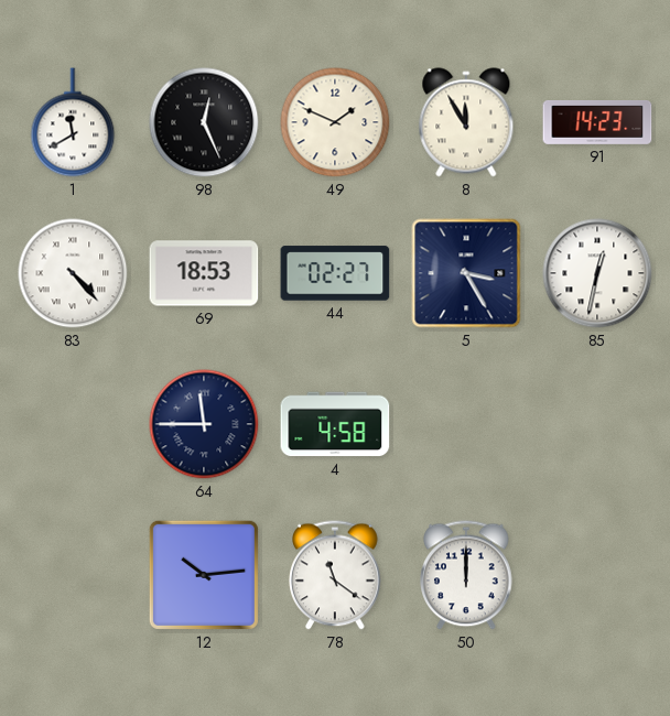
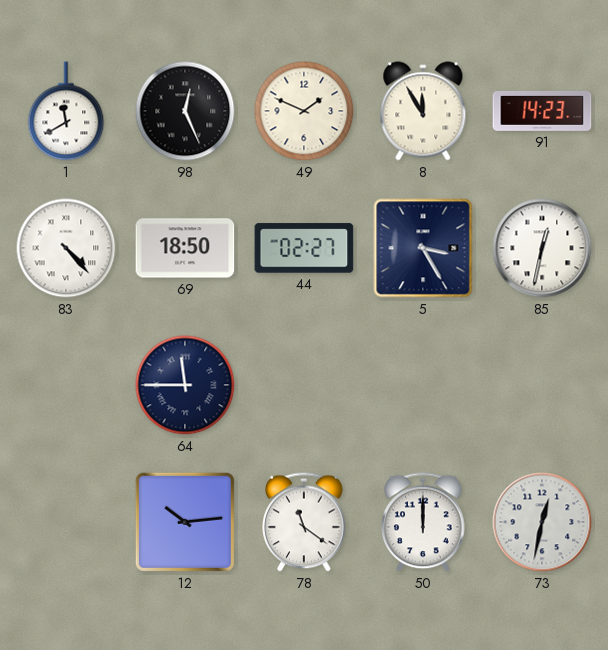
69: 18:53 -> 18:50 (185, 248)
4: 4:58 -> none (335, 424)
73: none -> 12:32 (542, 522)
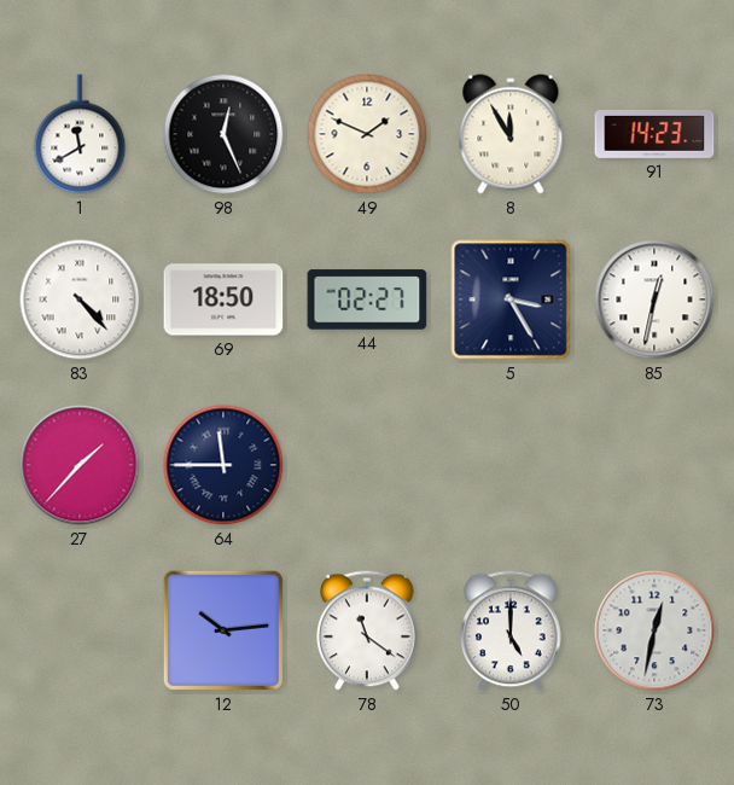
27: none -> 1:37 (80, 465)
50: 12:00 -> 5:00 (511, 630)
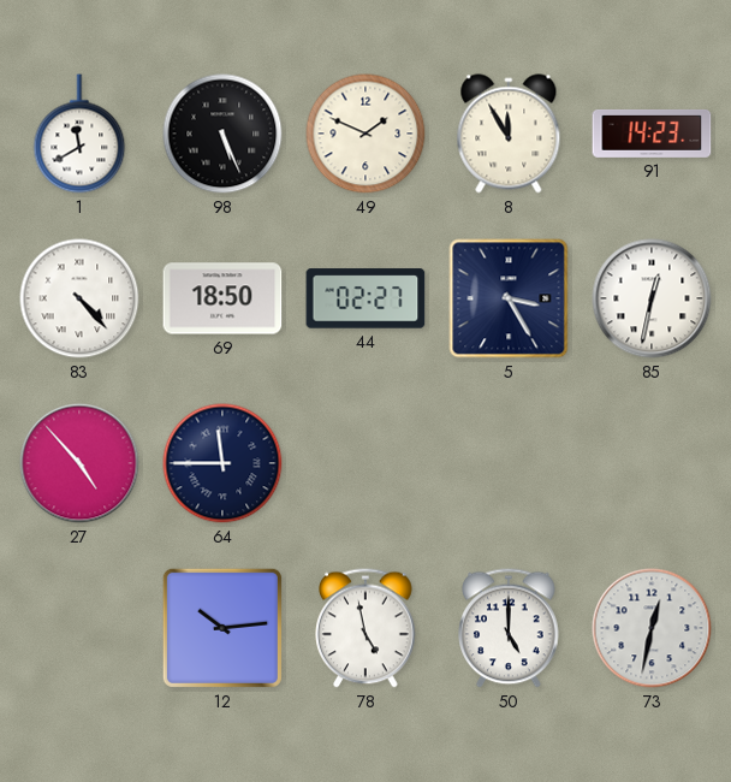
98: 12:26 -> 5:26 (222, 134)
27: 1:37 -> 4:53 (79, 463)
78: 11:21 -> 4:58 (365, 628)
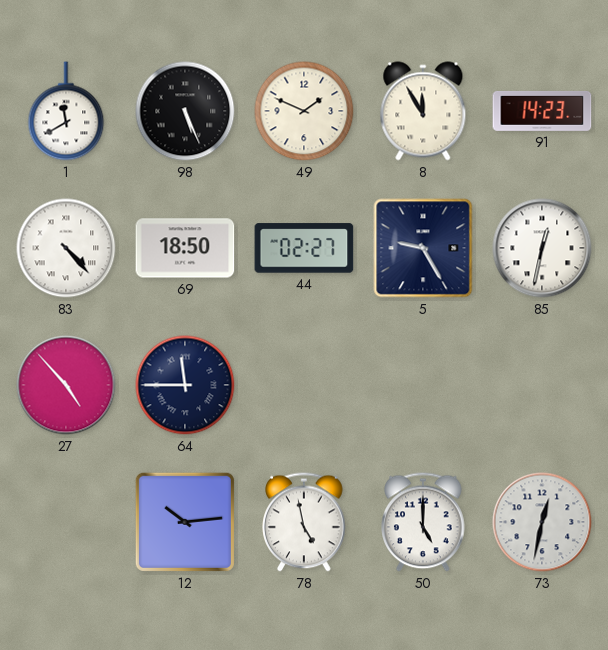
5: 3:25 -> 9:25 (423, 248)
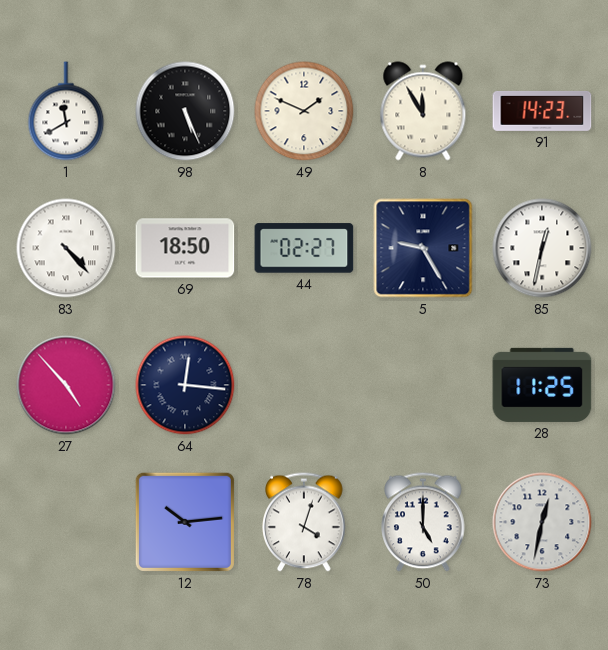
64: 11:45 -> 12:16 (185, 385)
28: none -> 11:25 (542, 385)
78: 4:58 -> 4:03 (304, 522)
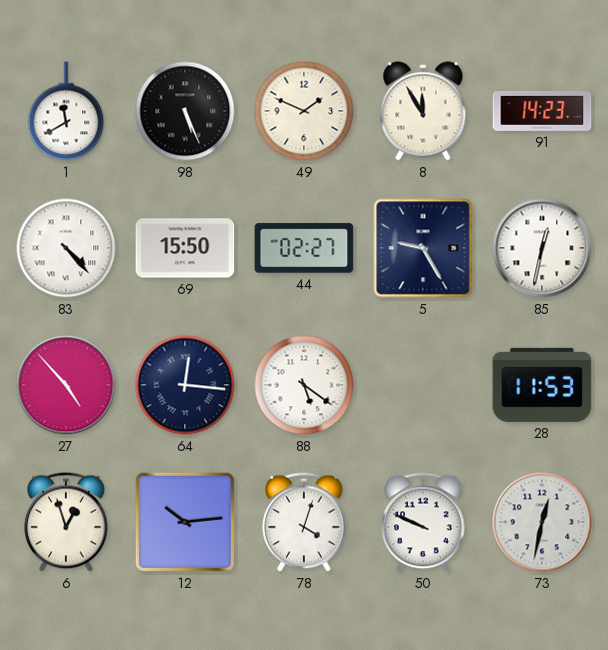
69: 18:50 -> 15:50 (185, 248)
88: none -> 5:21 (304, 385)
28: 11:25 -> 11:53 (542, 385)
6: none -> 12:57 (66, 522)
50: 5:00 -> 9:49 (423, 522)
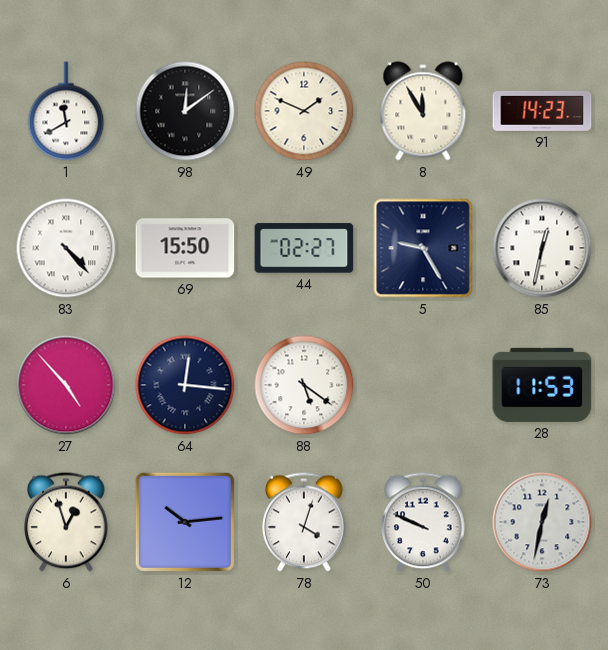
98: 5:26 -> 12:09 (185, 111)
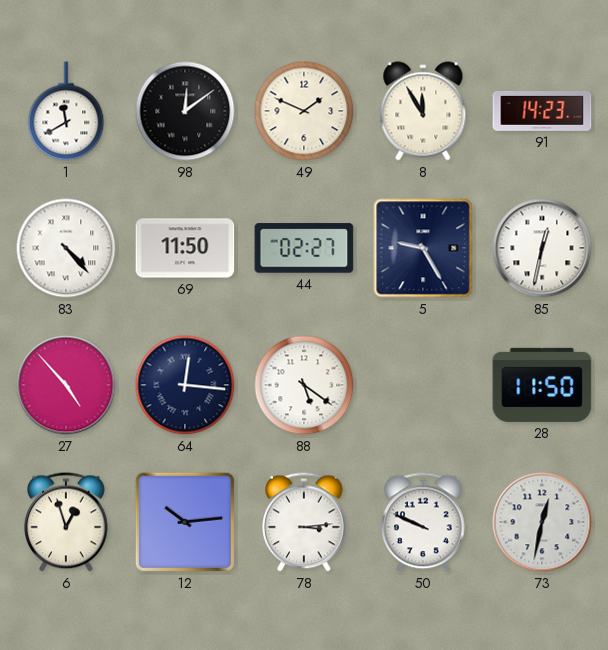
69: 15:50 -> 11:50 (185, 248)
28: 11:53 -> 11:50 (542, 385)
78: 4:03 -> 3:14 (304, 522)
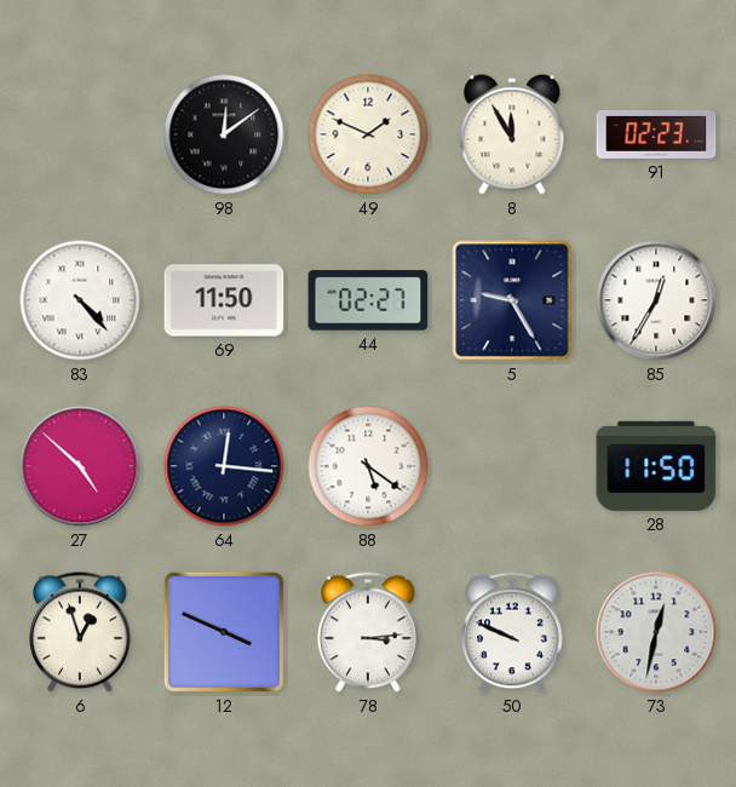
1: 11:40 -> none (66, 111)
91: 14:23 -> 02:23 (656, 134)
85: 12:32 -> 12:35 (656, 300)
27: 4:53 -> 4:52 (80, 466)
12: 10:14 -> 3:49 (224, 632)
